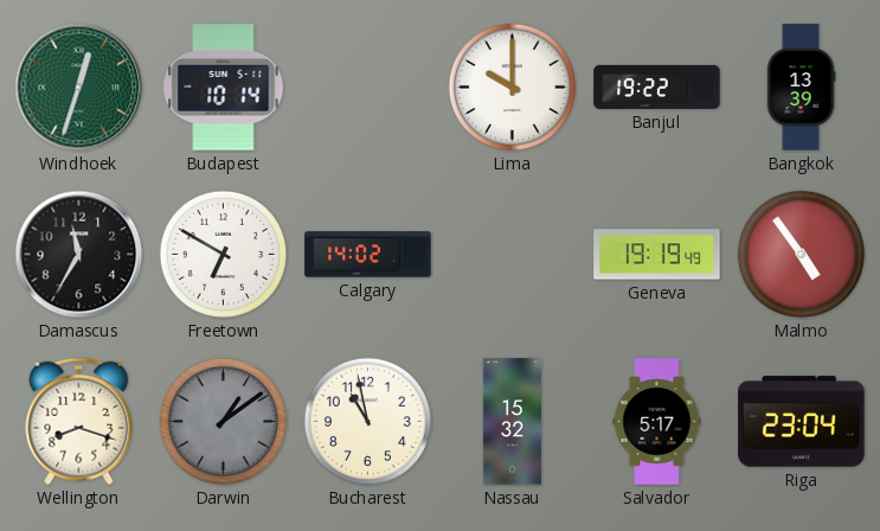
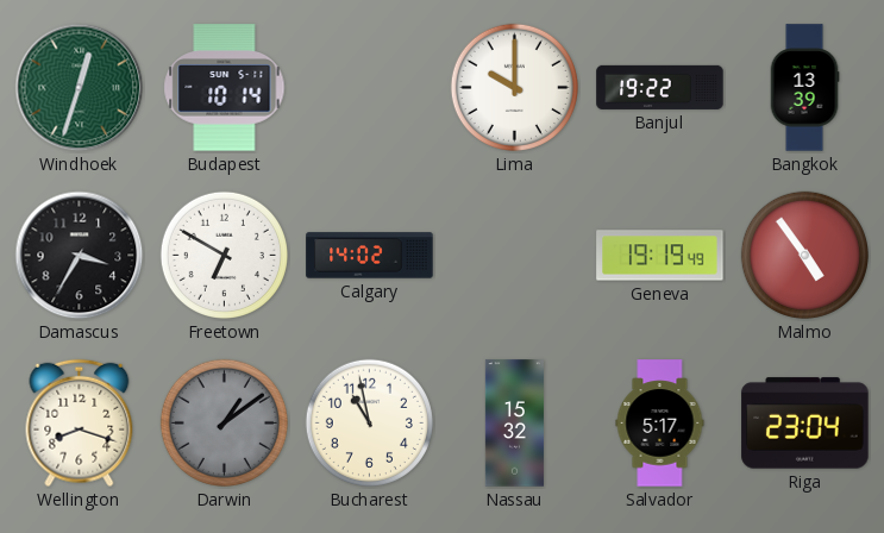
Damascus: 11:35 -> 3:35 (80, 256)
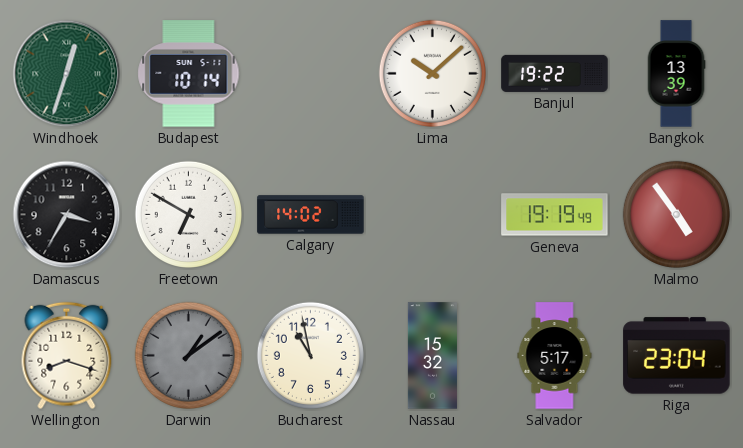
Lima: 10:00 -> 10:08 (432, 73)
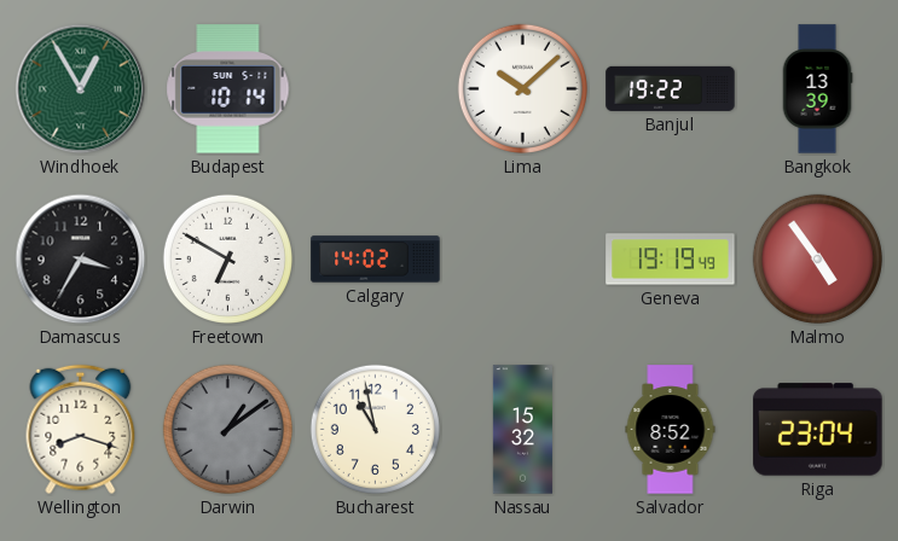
Windhoek: 12:33 -> 12:55 (81, 89)
Salvador: 5:17 -> 8:52 (671, 430)
